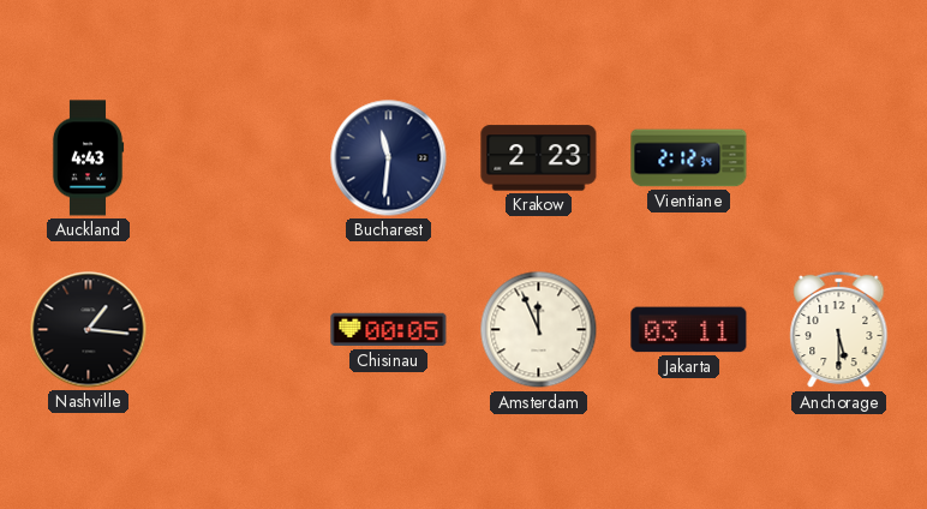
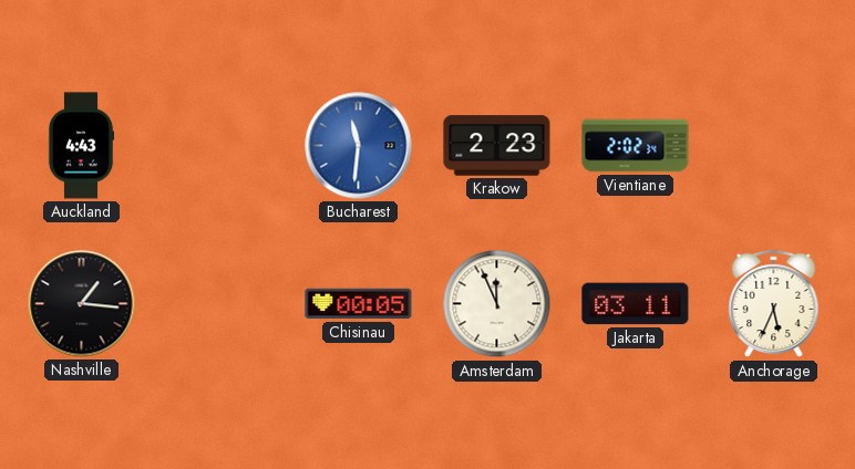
Bucharest dial: navy -> blue (359, 146)
Vientiane: 2:12 -> 2:02 (636, 146)
Anchorage: 5:30 -> 5:34 (774, 304)
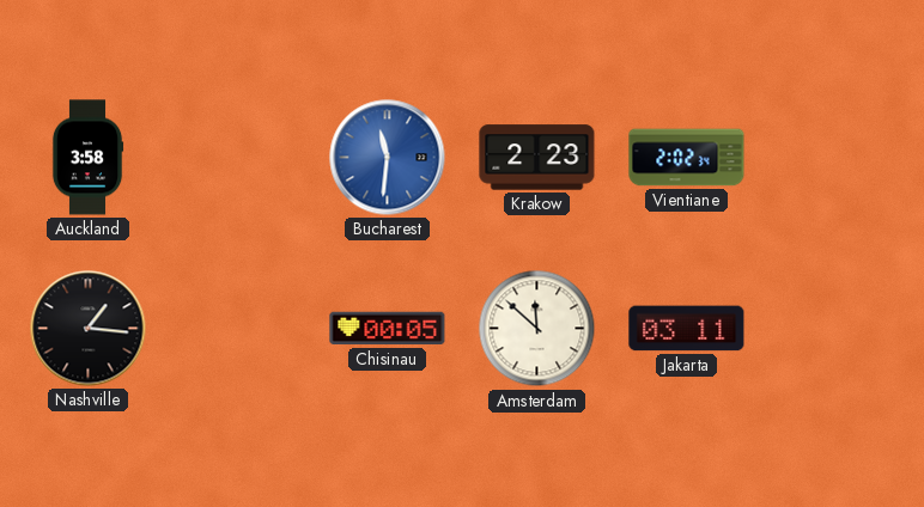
Auckland: 4:43 -> 3:58 (87, 158)
Amsterdam: 11:56 -> 11:52 (537, 329)
Anchorage: 5:34 -> none (774, 304)
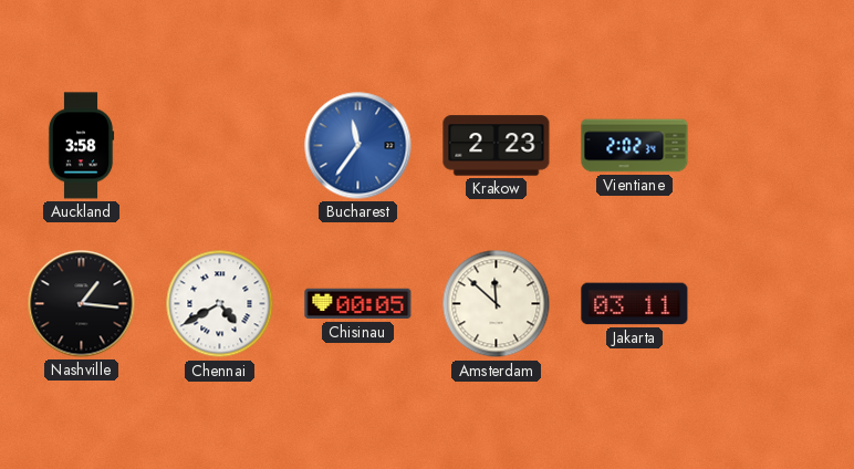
Bucharest: 11:31 -> 11:36 (358, 146)
Chennai: none -> 4:40 (220, 304)
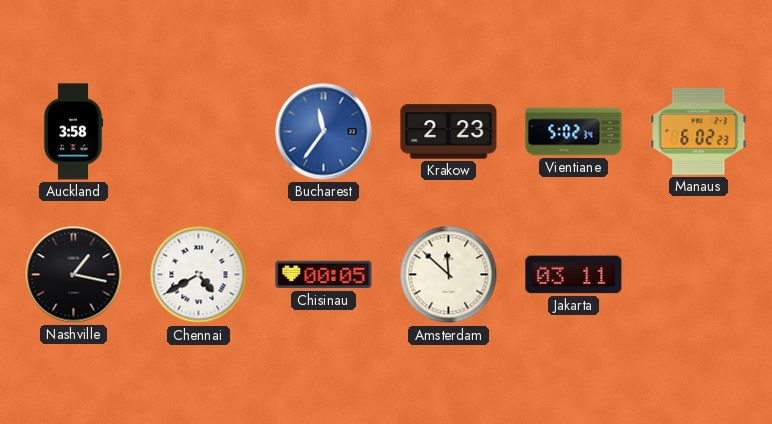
Vientiane: 2:02 -> 5:02 (574, 132)
Manaus: none -> 6:02 (699, 131)
Nashville: 1:16 -> 1:17 (74, 275)
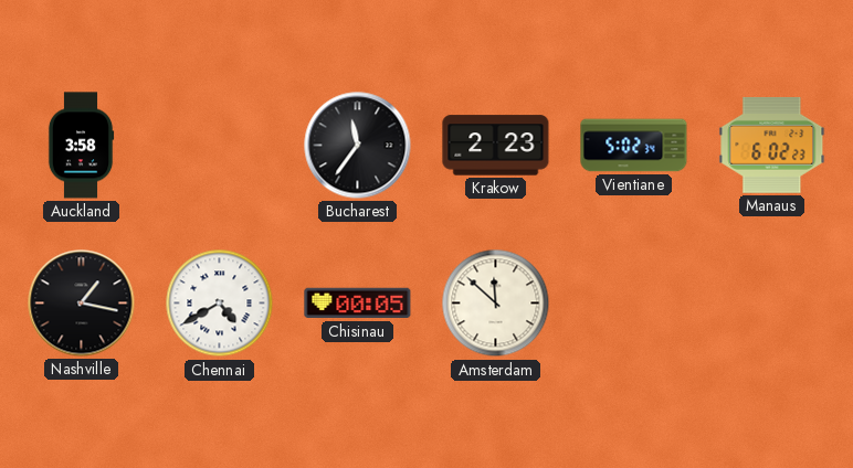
Bucharest dial: blue -> black (358, 146)
Jakarta: 03:11 -> none (574, 275)
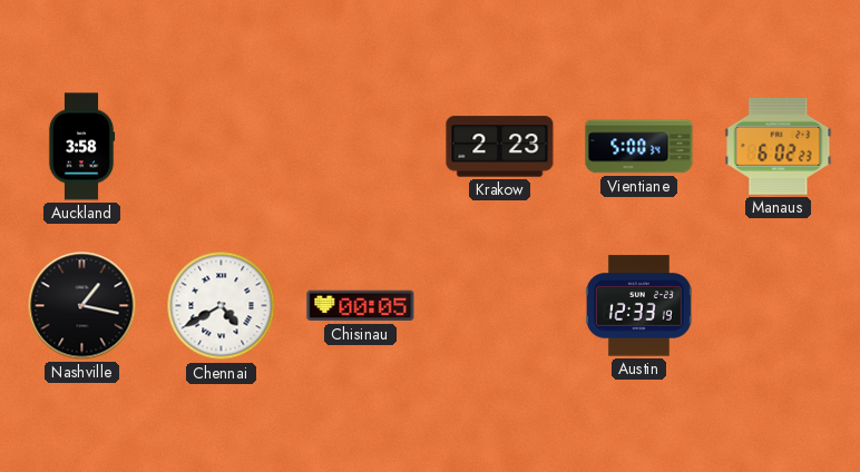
Bucharest: 11:36 -> none (358, 146)
Vientiane: 5:02 -> 5:00 (639, 147)
Amsterdam: 11:52 -> none (496, 304)
Austin: none -> 12:33 (638, 306)
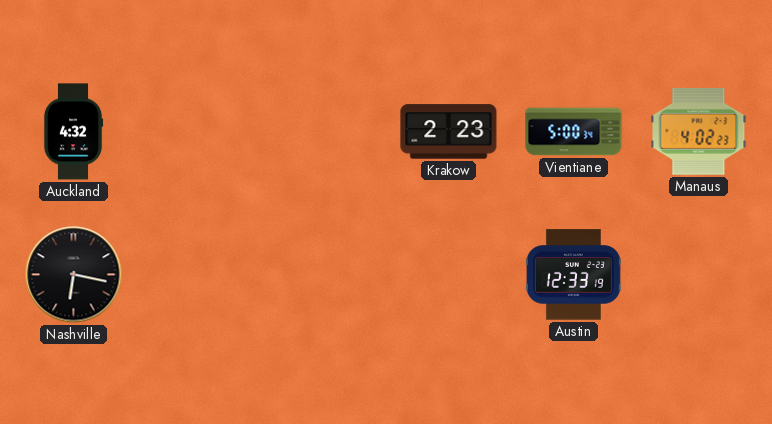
Auckland: 3:58 -> 4:32 (73, 132)
Manaus: 6:02 -> 4:02 (699, 131)
Nashville: 1:17 -> 6:17 (74, 275)
Chennai: 4:40 -> none (222, 306)
Chisinau: 00:05 -> none (361, 306)
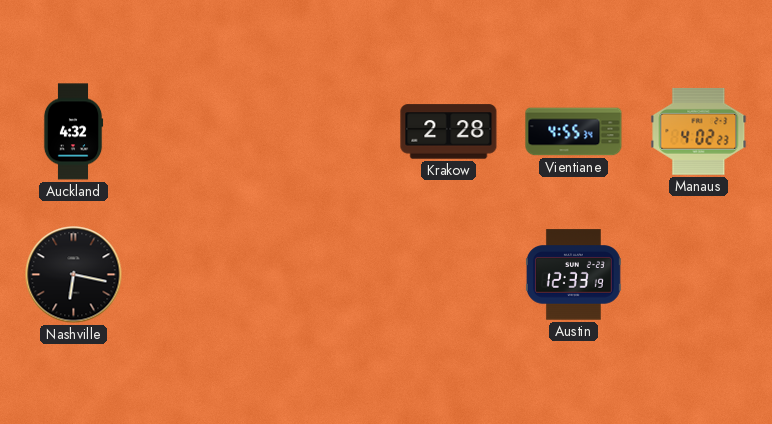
Krakow: 2:23 -> 2:28 (449, 132)
Vientiane: 5:00 -> 4:55 (574, 132)
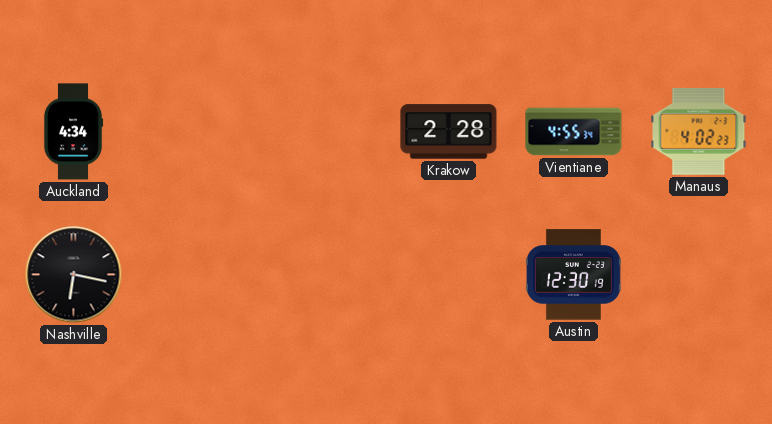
Auckland: 4:32 -> 4:34 (73, 132)
Austin: 12:33 -> 12:30 (573, 275)
